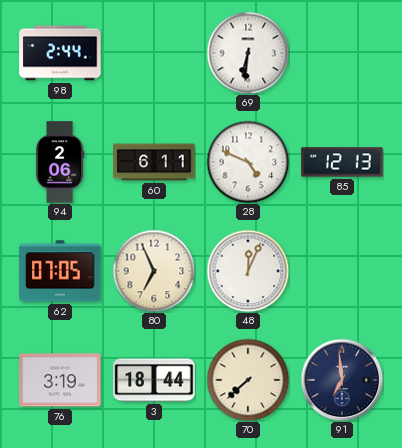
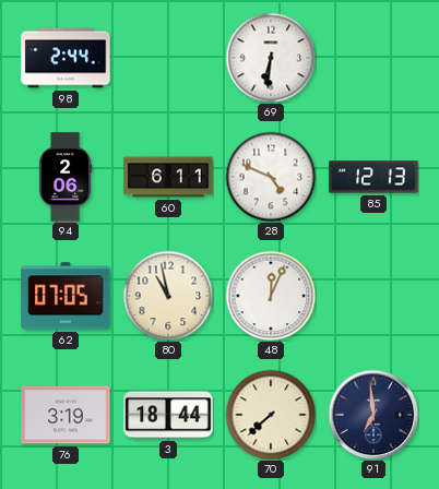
80: 6:56 -> 10:58 (168, 296)
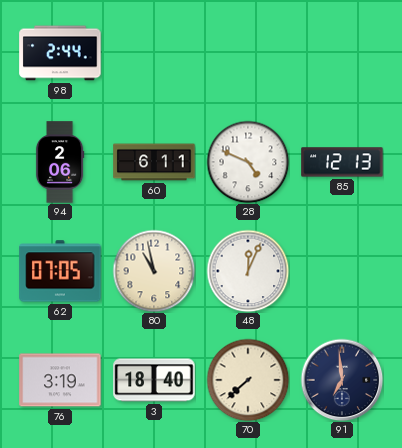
69: 6:31 -> none (271, 58)
3: 18:44 -> 18:40 (154, 380)
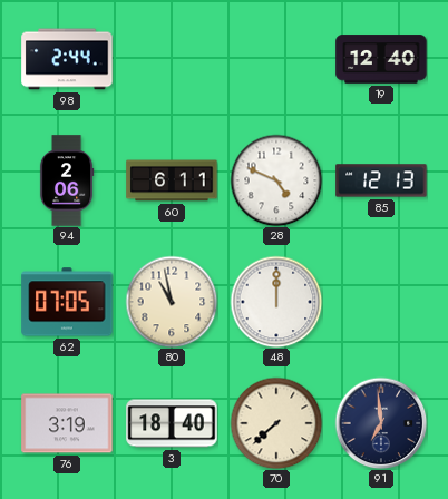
19: none -> 12:40 (381, 59)
48: 12:04 -> 12:00 (276, 302)
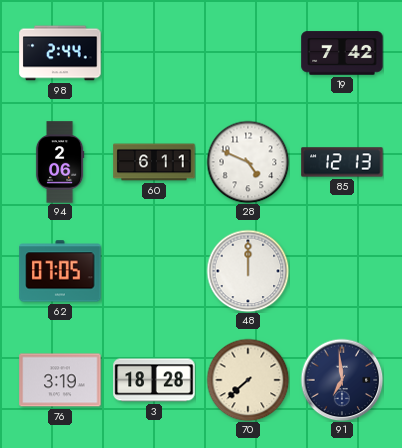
19: 12:40 -> 7:42 (342, 53)
80: 10:58 -> none (172, 302)
3: 18:40 -> 18:28 (154, 380)
